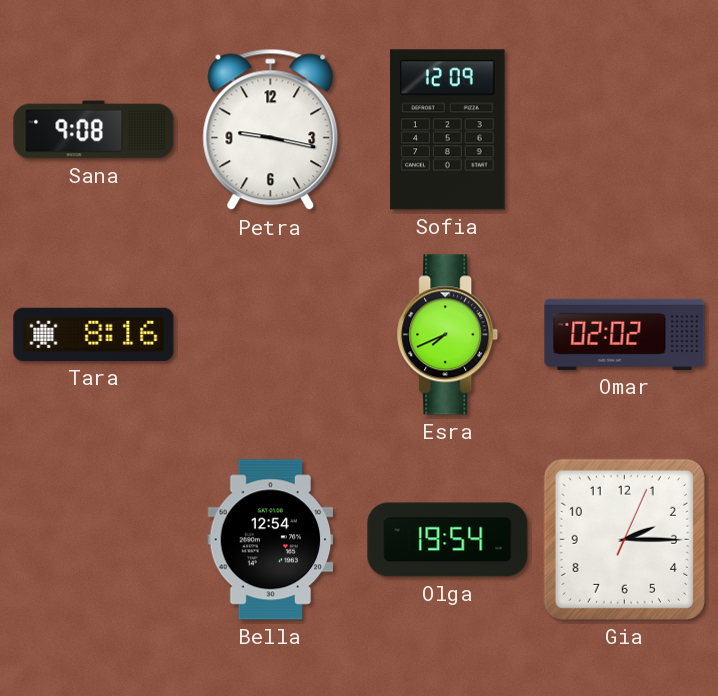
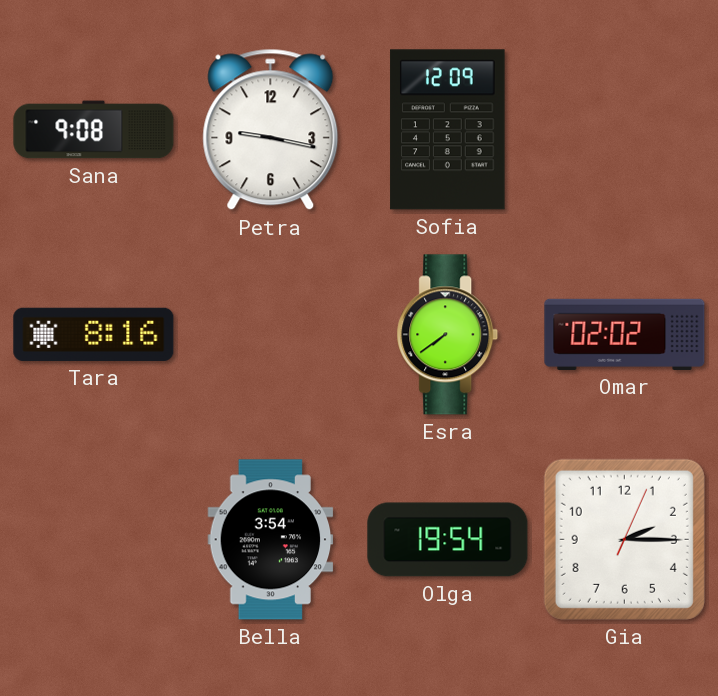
Esra: 7:41 -> 7:39 (448, 335)
Bella: 12:54 -> 3:54 (271, 540)
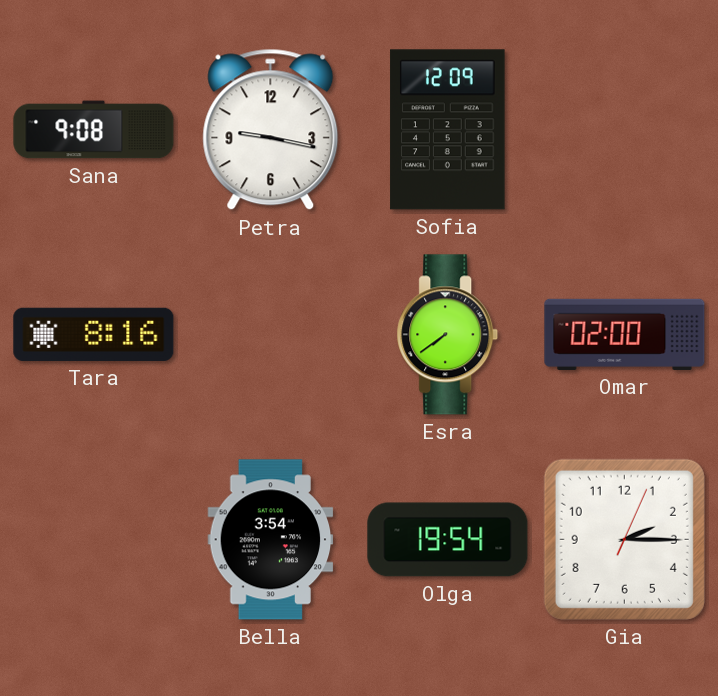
Omar: 02:02 -> 02:00 (625, 334)
